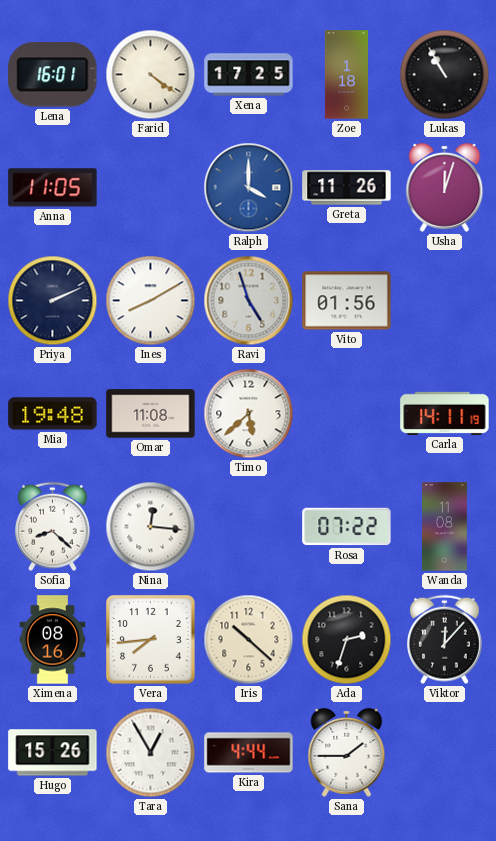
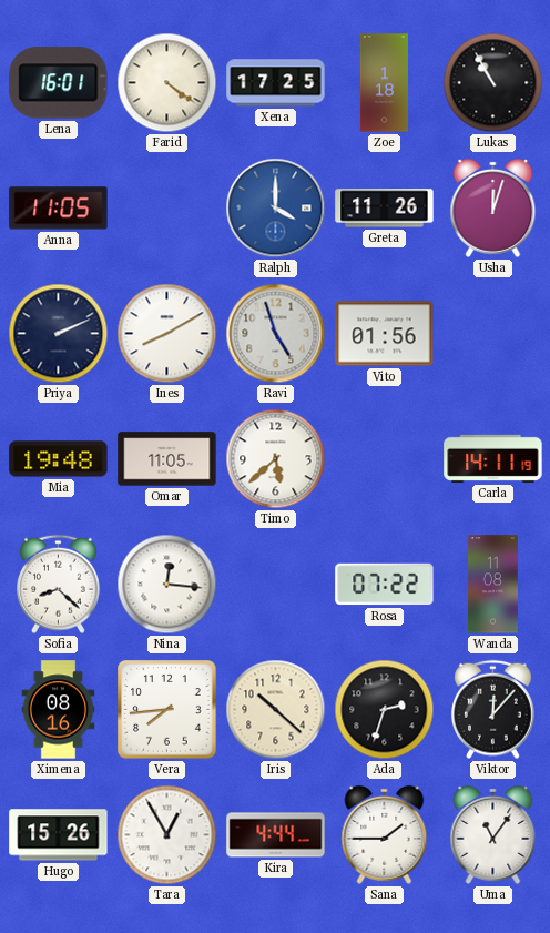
Omar: 11:08 -> 11:05 (167, 459)
Uma: none -> 11:06 (493, 834)
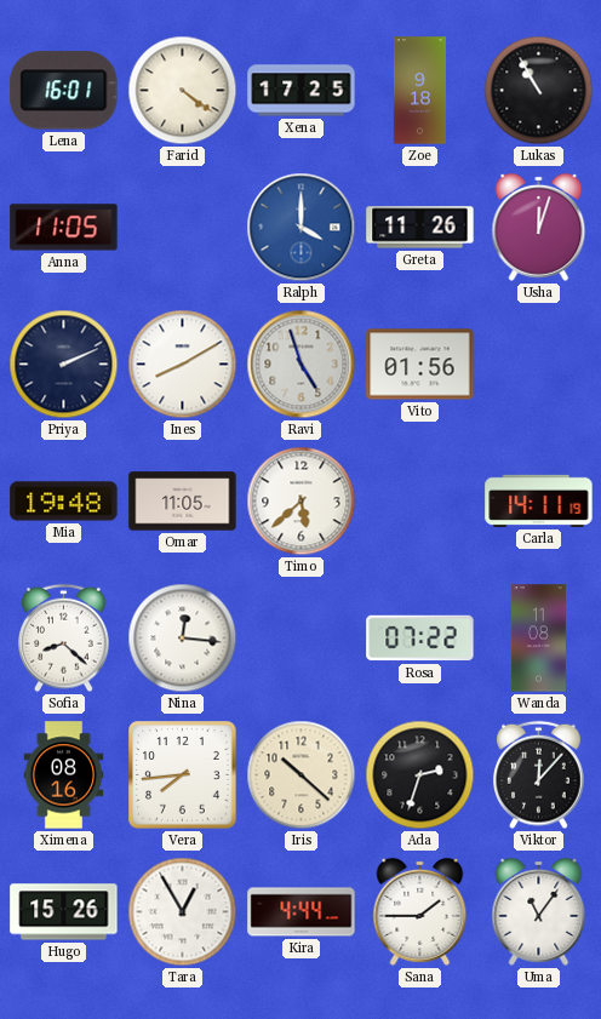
Zoe: 1:18 -> 9:18 (419, 91)
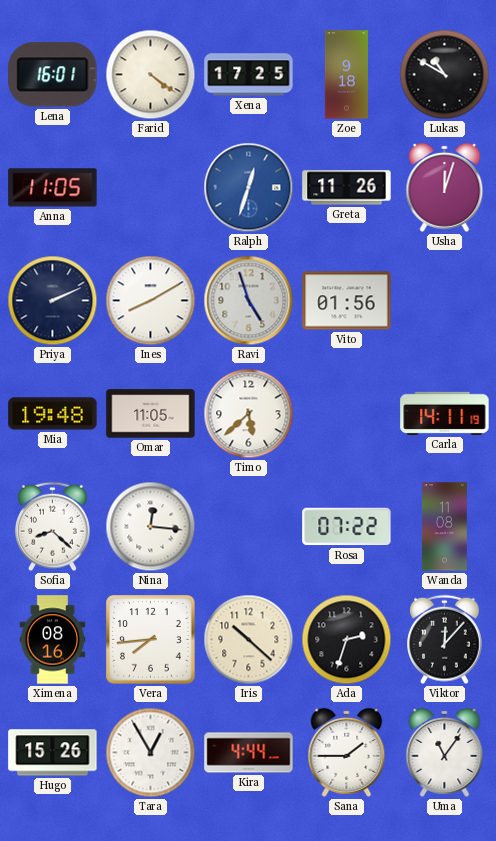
Lukas: 10:55 -> 10:50 (445, 75)
Ralph: 4:00 -> 12:33 (249, 188)
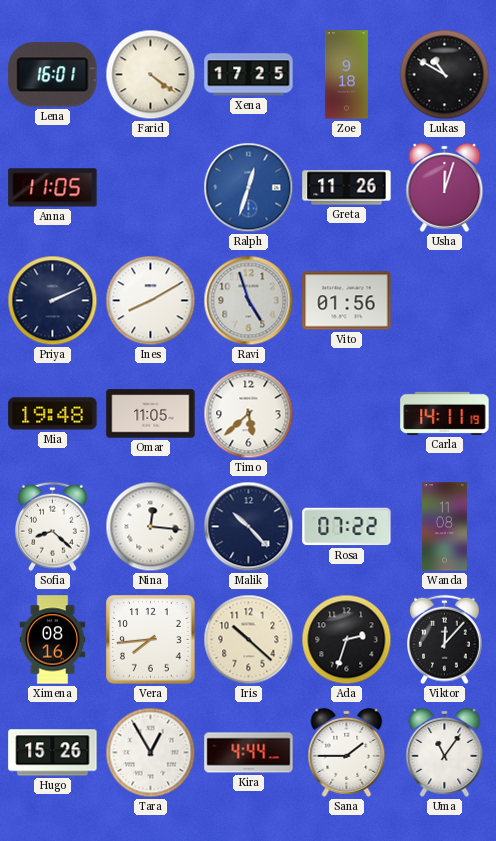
Malik: none -> 10:23 (249, 527)
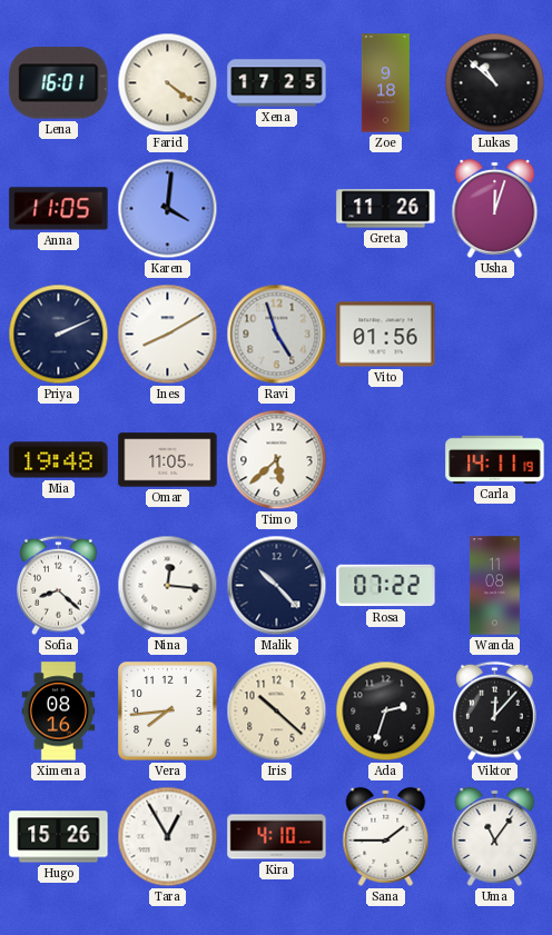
Lukas: 10:50 -> 10:52 (495, 83)
Karen: none -> 4:01 (168, 209)
Ralph: 12:33 -> none (249, 188)
Kira: 4:44 -> 4:10 (277, 837)
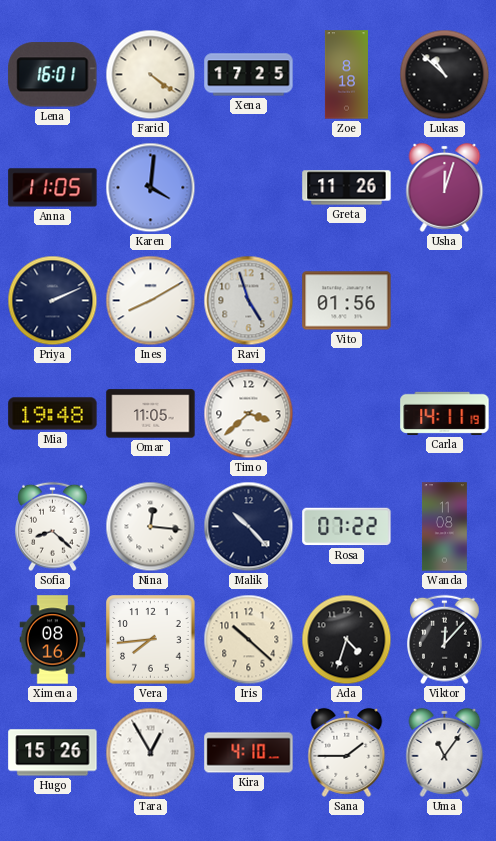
Zoe: 9:18 -> 8:18 (346, 75)
Timo: 5:38 -> 3:38 (249, 414)
Ada: 2:33 -> 4:33 (347, 640)
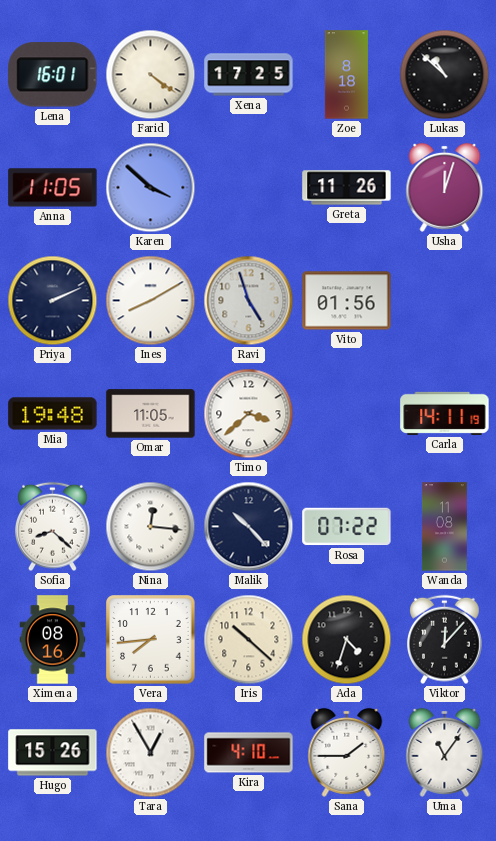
Karen: 4:01 -> 3:52 (151, 188)
